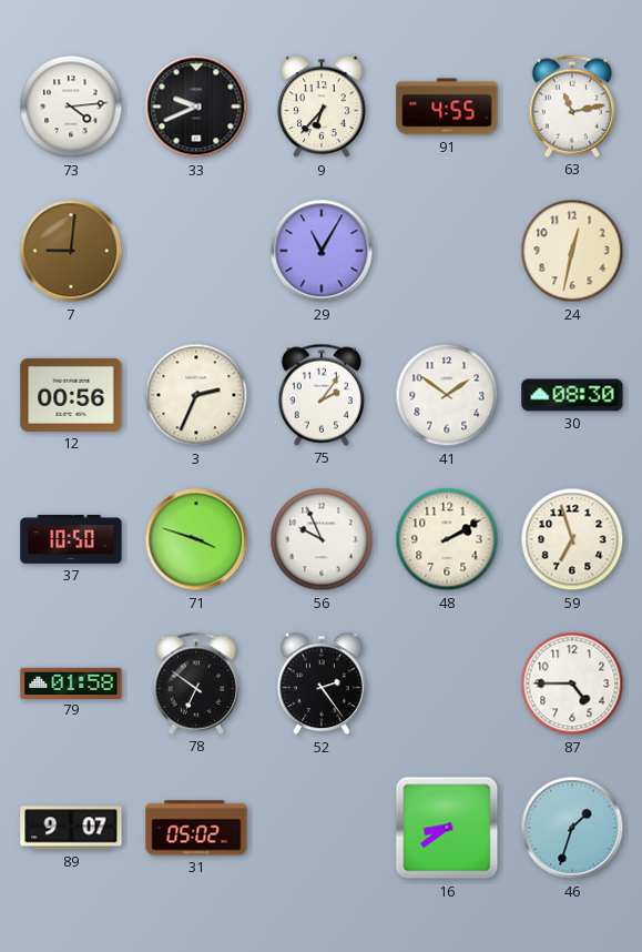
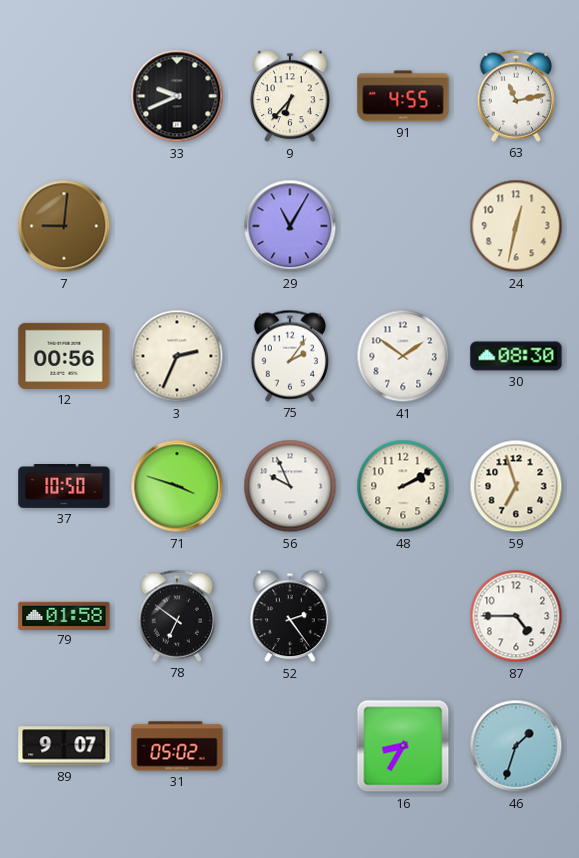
73: 4:14 -> none (71, 107)
16: 8:39 -> 8:35 (403, 746)
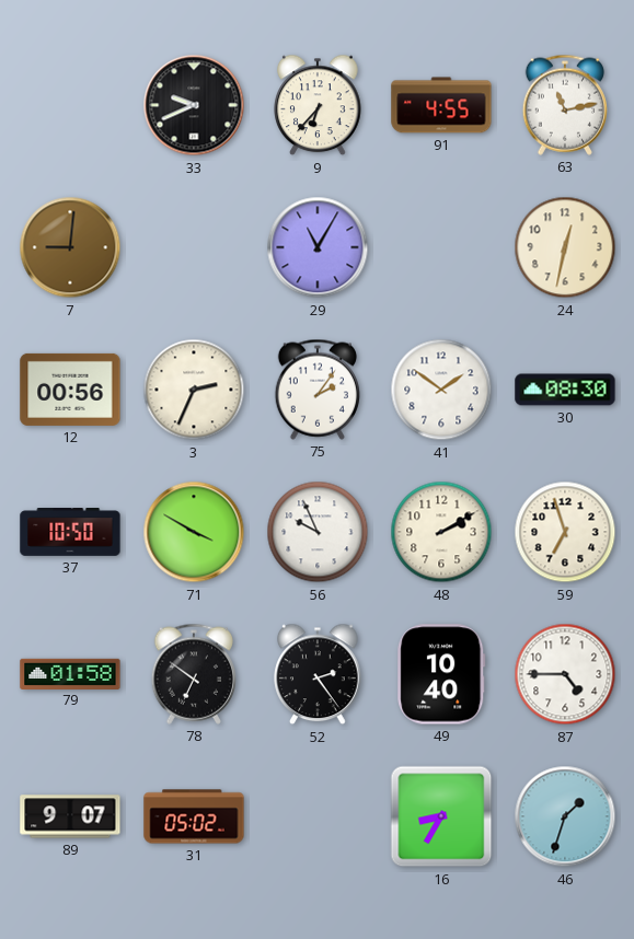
71: 3:48 -> 3:50 (194, 532)
49: none -> 10:40 (441, 674)
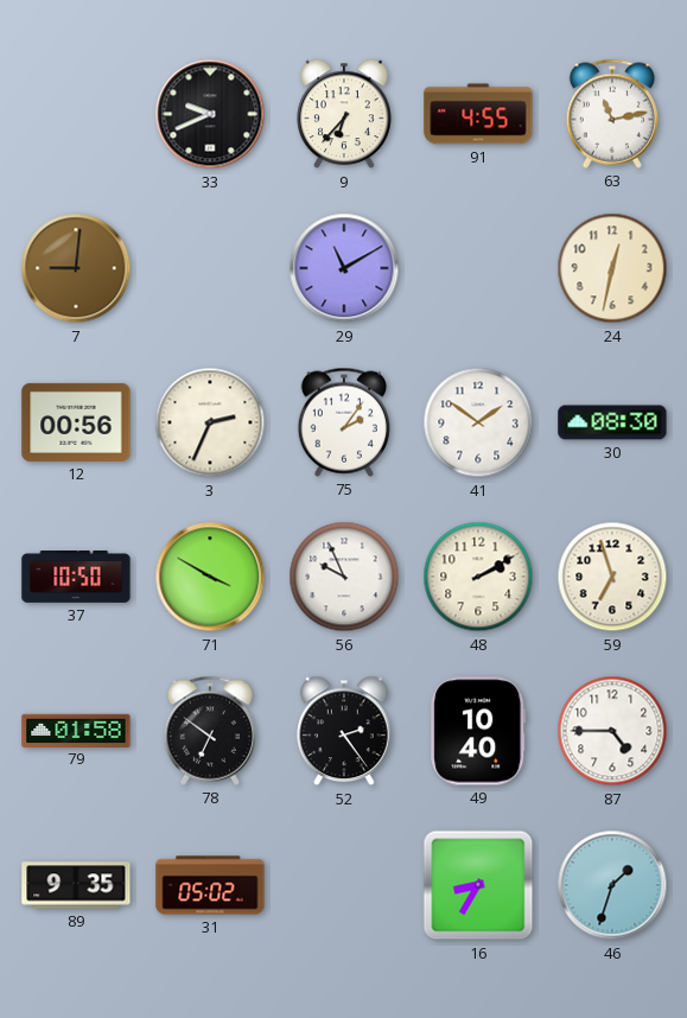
29: 11:05 -> 11:10 (344, 268)
89: 9:07 -> 9:35 (76, 885)
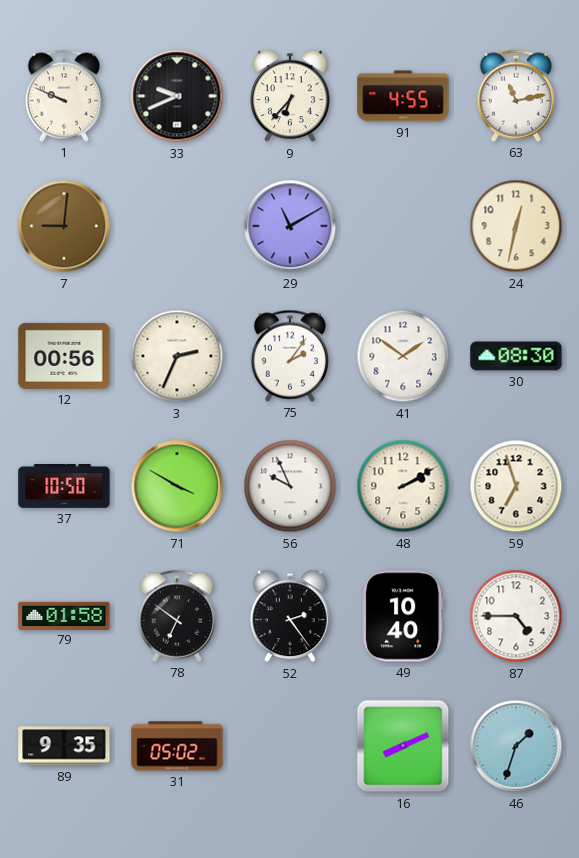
1: none -> 9:49 (63, 96)
16: 8:35 -> 8:11 (403, 746)
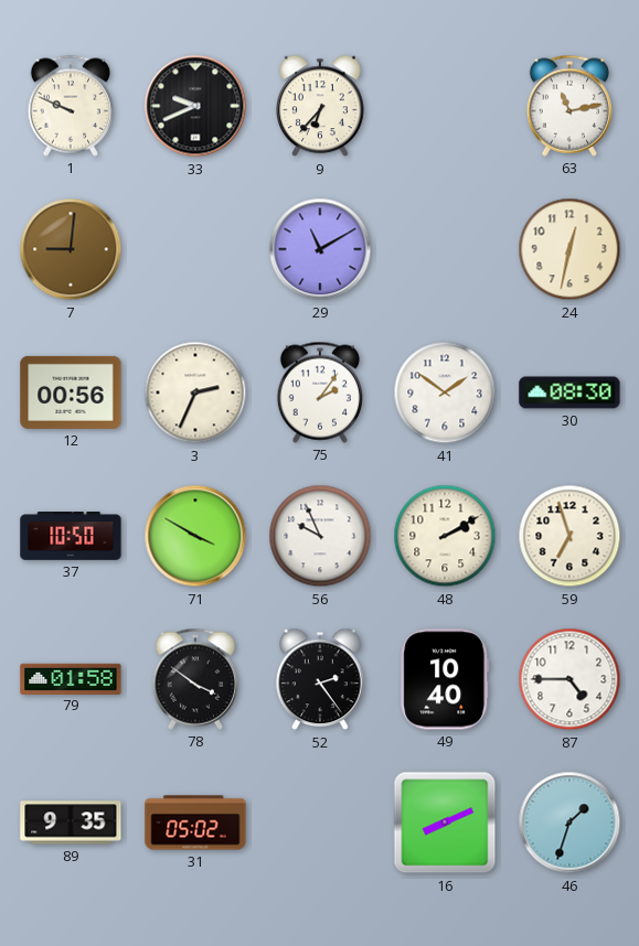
91: 4:55 -> none (403, 96)
78: 6:51 -> 3:51 (194, 679)
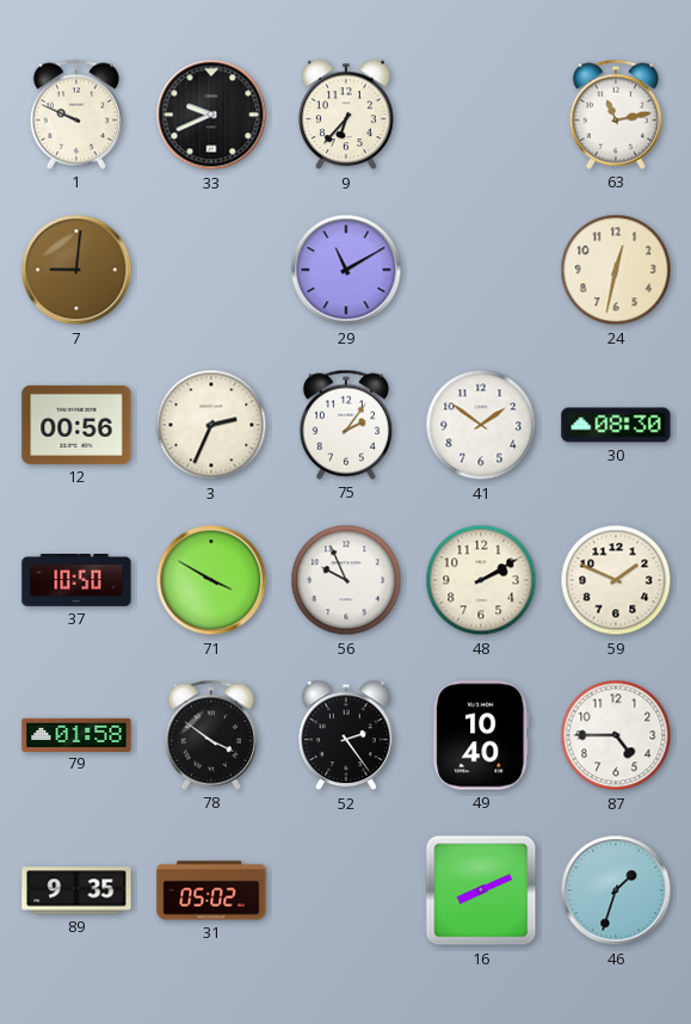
59: 6:57 -> 1:49 (616, 580)
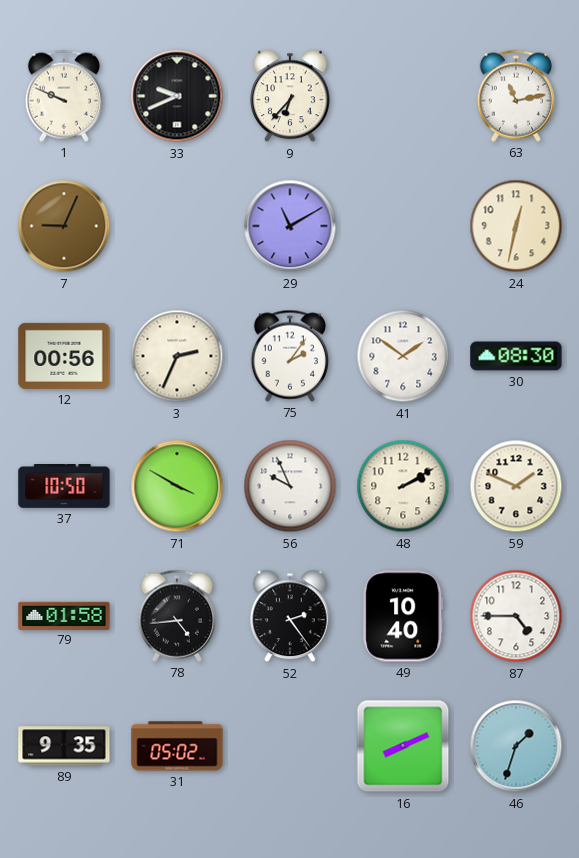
7: 9:01 -> 9:04 (64, 226)
78: 3:51 -> 4:44 (176, 616)
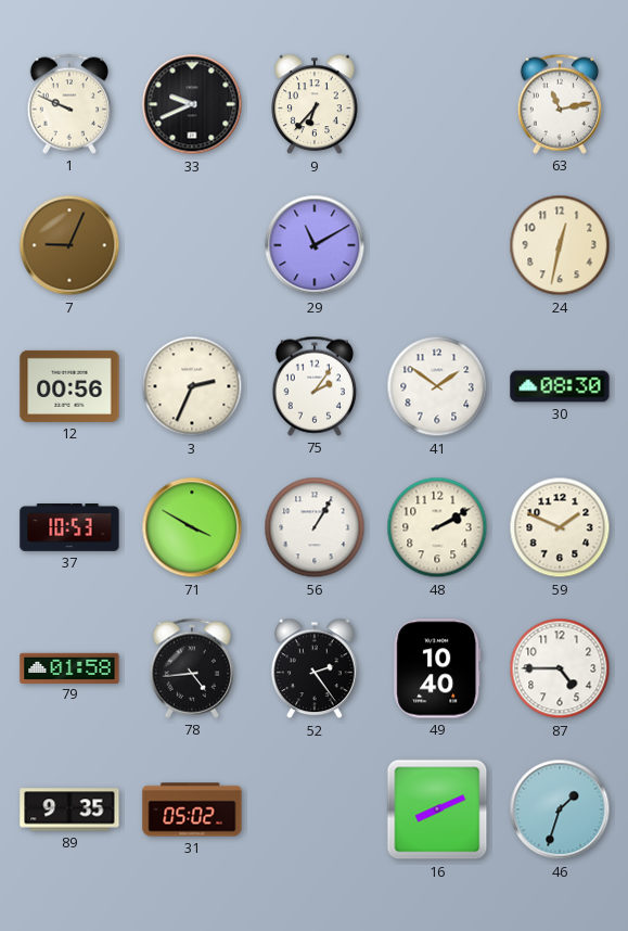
37: 10:50 -> 10:53 (69, 528)
56: 9:56 -> 1:05 (315, 527)
